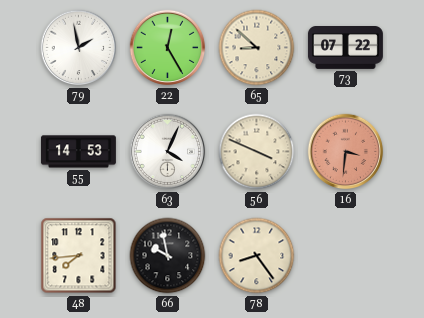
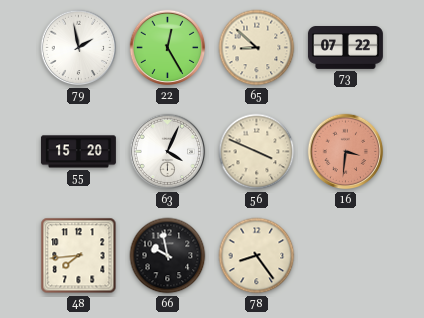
55: 14:53 -> 15:20 (78, 152)
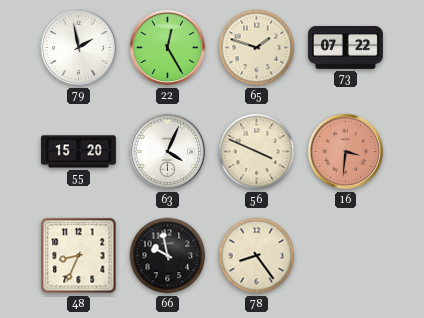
65: 8:52 -> 1:48 (257, 48)
48: 7:44 -> 8:34 (79, 256)
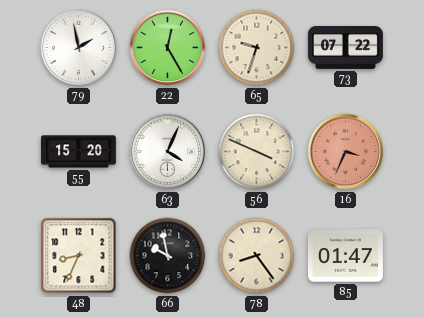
65: 1:48 -> 9:33 (257, 48)
16: 3:31 -> 3:34 (346, 152)
85: none -> 01:47 (345, 256)
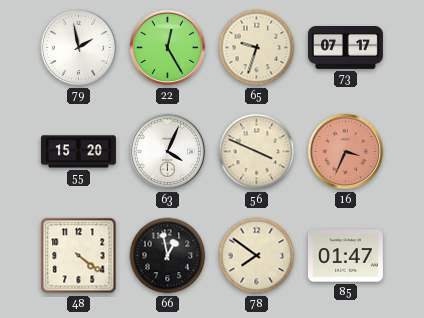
73: 07:22 -> 07:17 (346, 48)
48: 8:34 -> 4:21 (79, 256)
66: 9:58 -> 12:58 (168, 256)
78: 8:24 -> 7:51 (257, 256)
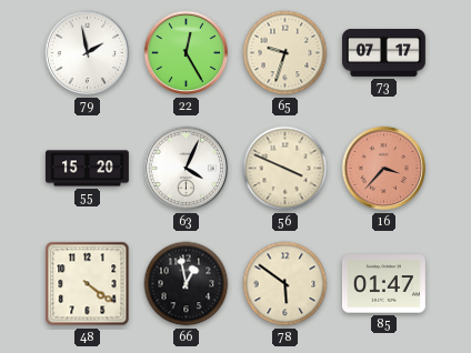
16: 3:34 -> 3:37 (384, 169)
78: 7:51 -> 5:51 (285, 284)
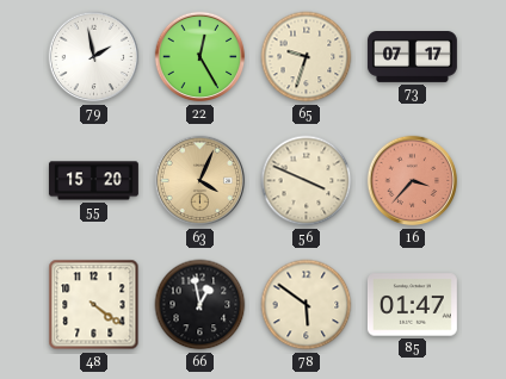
63 dial: white -> champagne (200, 181)
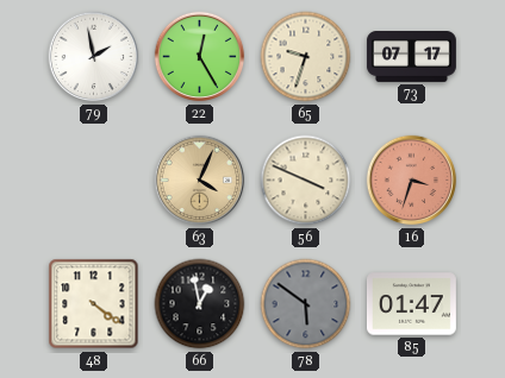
55: 15:20 -> none (93, 181)
16: 3:37 -> 3:33 (412, 181)
78 dial: cream -> grey (306, 304)
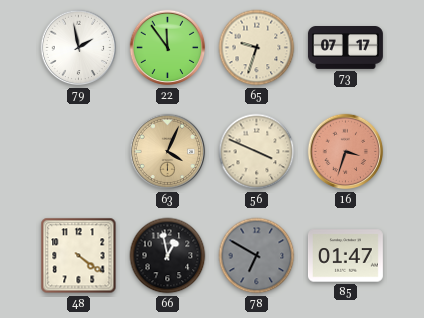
22: 12:25 -> 11:54 (168, 48)
78: 5:51 -> 6:50 (257, 256)
